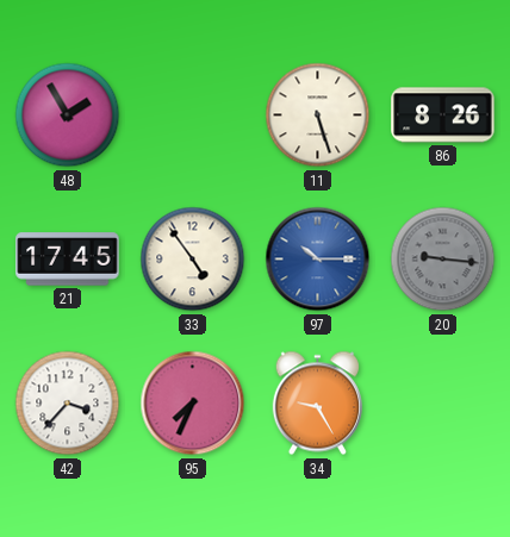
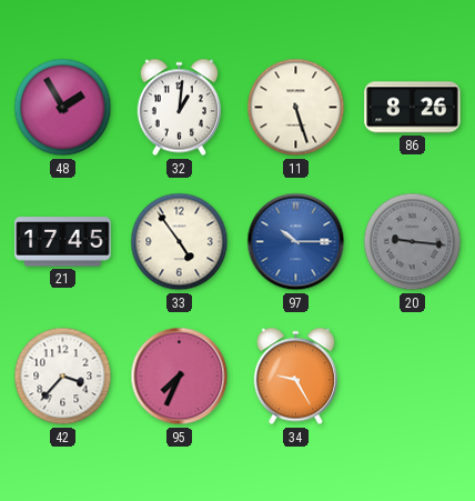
32: none -> 1:01 (179, 108)
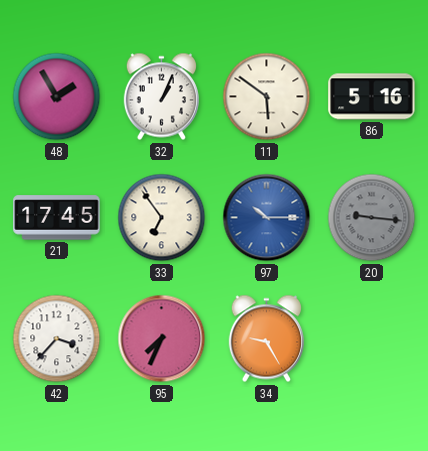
32: 1:01 -> 1:04 (161, 97)
11: 5:27 -> 5:51 (267, 97)
86: 8:26 -> 5:16 (372, 97)
33: 4:54 -> 6:54 (162, 218)
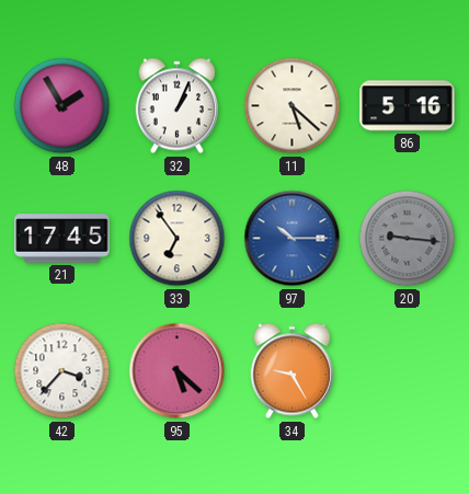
11: 5:51 -> 5:22 (293, 106)
95: 7:34 -> 5:22 (178, 371)
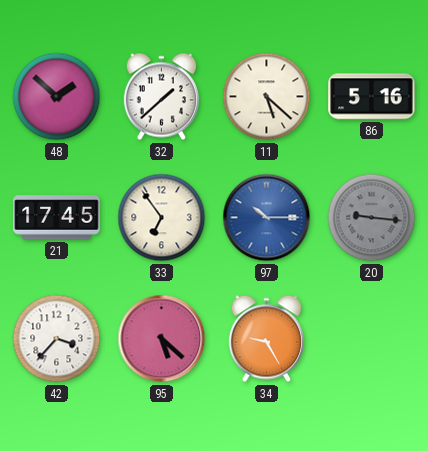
48: 1:55 -> 1:52 (57, 97)
32: 1:04 -> 1:38 (161, 97)
